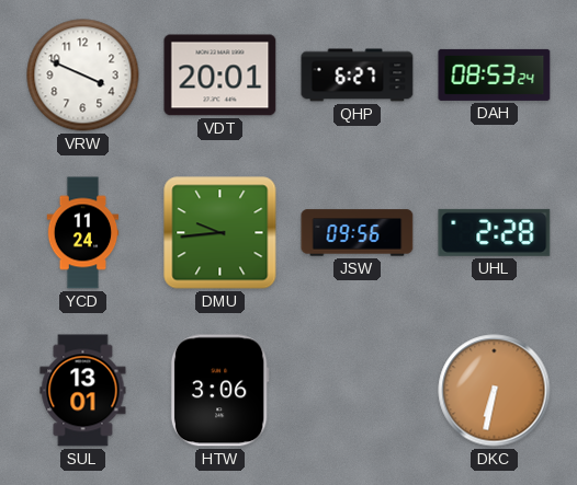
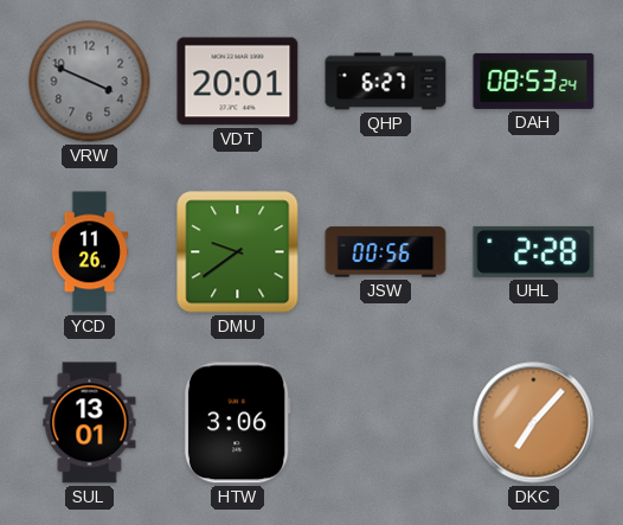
VRW dial: white -> grey (90, 82)
YCD: 11:24 -> 11:26 (90, 252)
DMU: 9:44 -> 9:39 (238, 252)
JSW: 09:56 -> 00:56 (386, 252)
DKC: 6:32 -> 7:07 (534, 423)
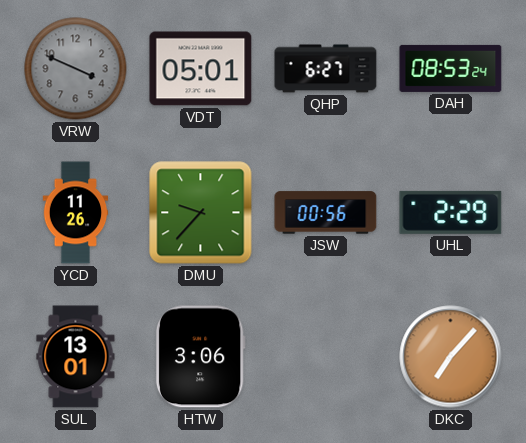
VDT: 20:01 -> 05:01 (201, 69)
DMU: 9:39 -> 9:37 (201, 213)
UHL: 2:28 -> 2:29 (451, 212)
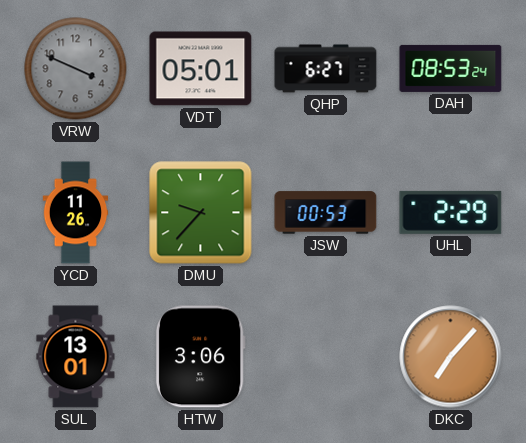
JSW: 00:56 -> 00:53 (326, 213)
